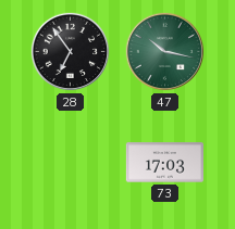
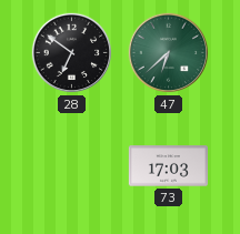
28: 6:54 -> 6:51 (72, 53)
47: 10:17 -> 6:38 (169, 53)
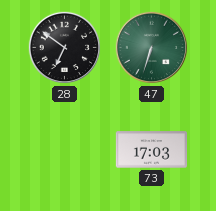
47: 6:38 -> 6:33 (152, 48)
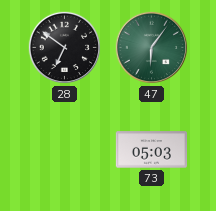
47: 6:33 -> 6:06 (152, 48)
73: 17:03 -> 05:03 (151, 150)
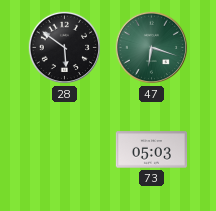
28: 6:51 -> 5:51 (65, 48)
47: 6:06 -> 6:18 (152, 48)
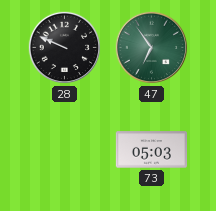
28: 5:51 -> 9:49 (65, 48)
47: 6:18 -> 6:54 (152, 48)
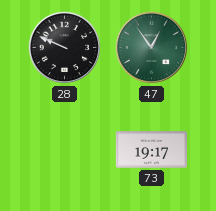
47: 6:54 -> 12:54 (152, 48)
73: 05:03 -> 19:17 (151, 150)
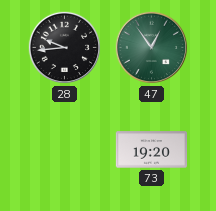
28: 9:49 -> 9:44 (65, 48)
73: 19:17 -> 19:20 (151, 150)
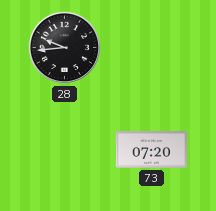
47: 12:54 -> none (152, 48)
73: 19:20 -> 07:20 (151, 150)
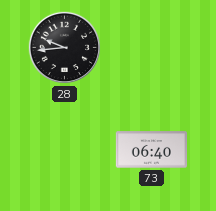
73: 07:20 -> 06:40 (151, 150)
